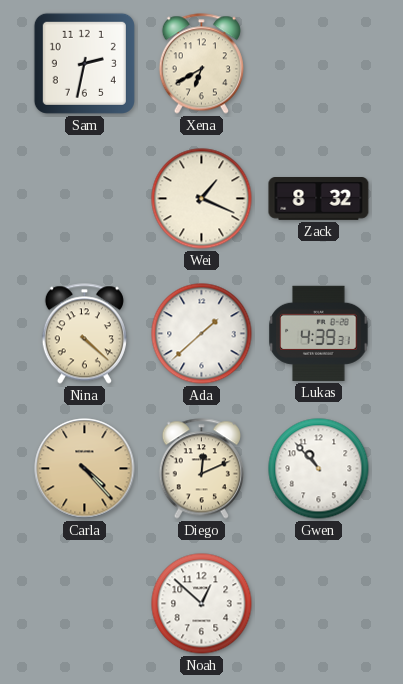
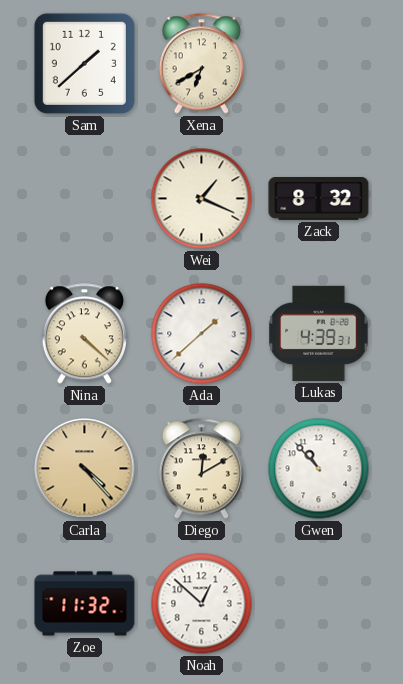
Sam: 2:32 -> 1:38 (84, 63)
Diego: 12:11 -> 12:10 (201, 469)
Zoe: none -> 11:32 (85, 604)
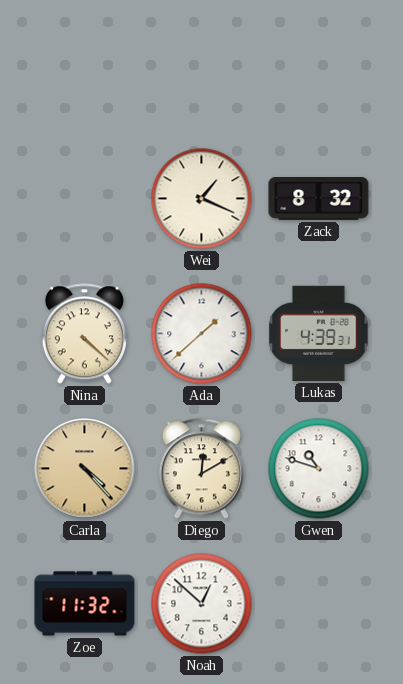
Sam: 1:38 -> none (84, 63)
Xena: 6:40 -> none (201, 64)
Gwen: 10:53 -> 10:48 (319, 469)
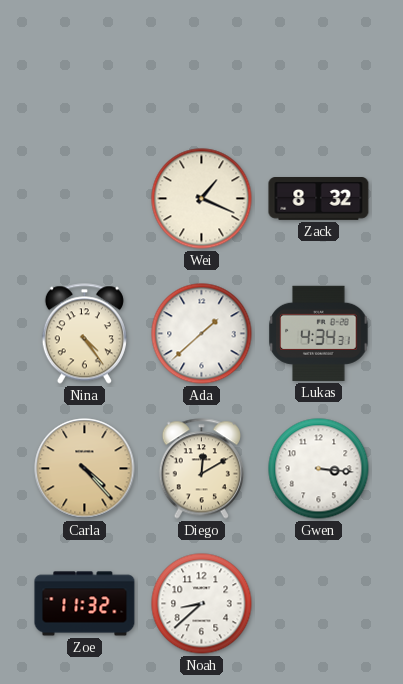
Nina: 4:22 -> 4:24 (84, 334)
Lukas: 4:39 -> 4:34 (319, 333)
Gwen: 10:48 -> 3:16 (319, 469)
Noah: 12:52 -> 8:38 (202, 604)
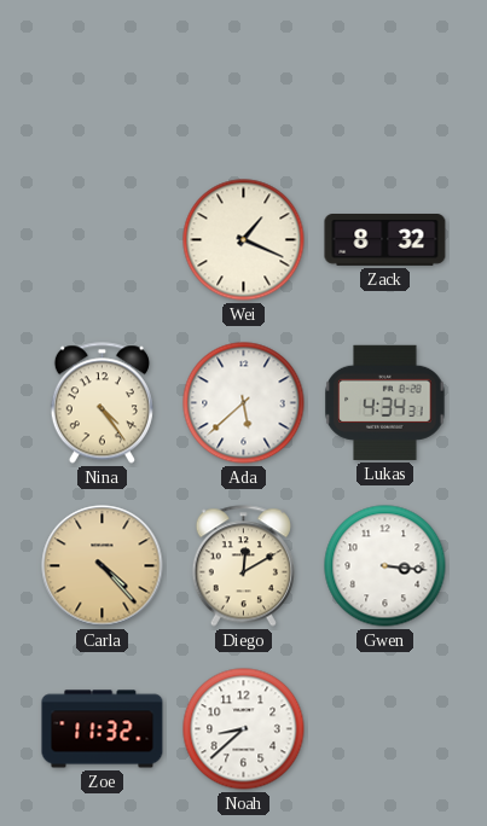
Ada: 1:38 -> 5:38 (244, 403)
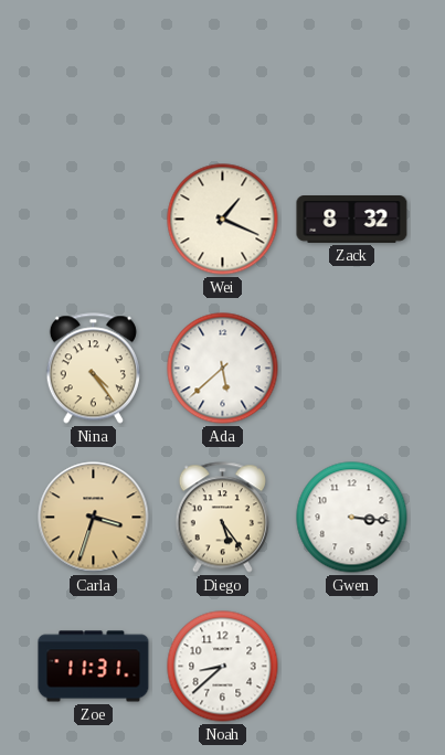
Lukas: 4:34 -> none (385, 402)
Carla: 4:23 -> 3:33 (94, 518)
Diego: 12:10 -> 5:24 (222, 518)
Zoe: 11:32 -> 11:31 (94, 667)
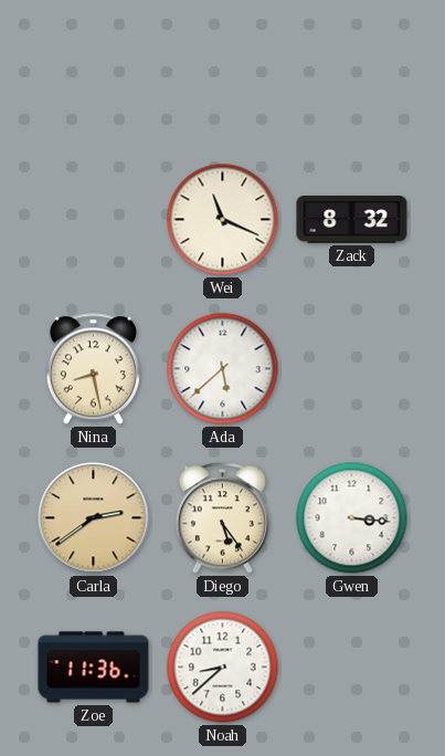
Wei: 1:19 -> 11:19 (223, 220)
Nina: 4:24 -> 8:28 (93, 369)
Carla: 3:33 -> 2:39 (94, 518)
Zoe: 11:31 -> 11:36 (94, 668)
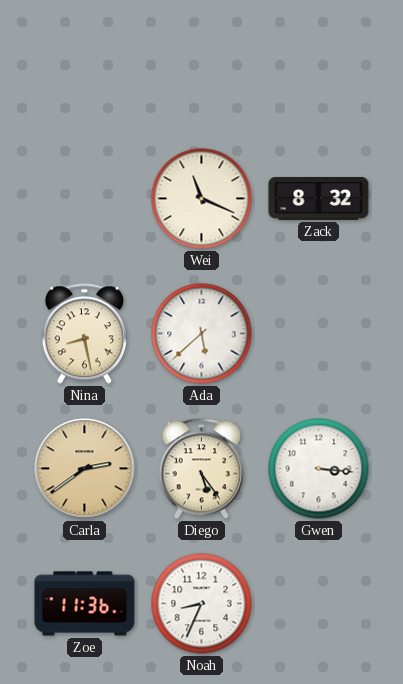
Noah: 8:38 -> 8:34 (202, 604)
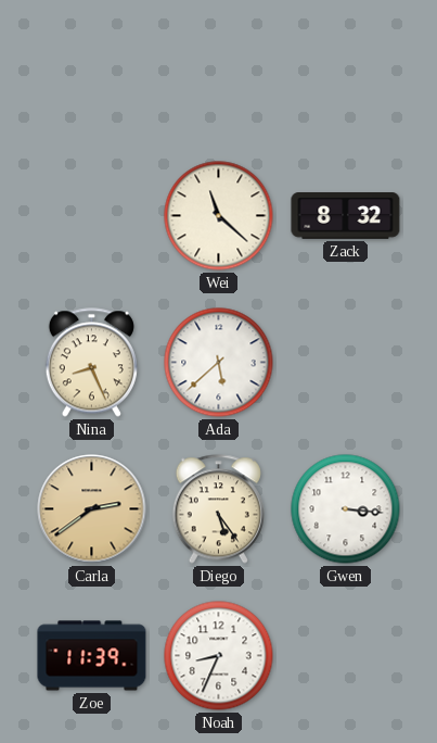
Wei: 11:19 -> 11:22 (219, 216)
Nina: 8:28 -> 8:26 (91, 363)
Zoe: 11:36 -> 11:39 (92, 656)
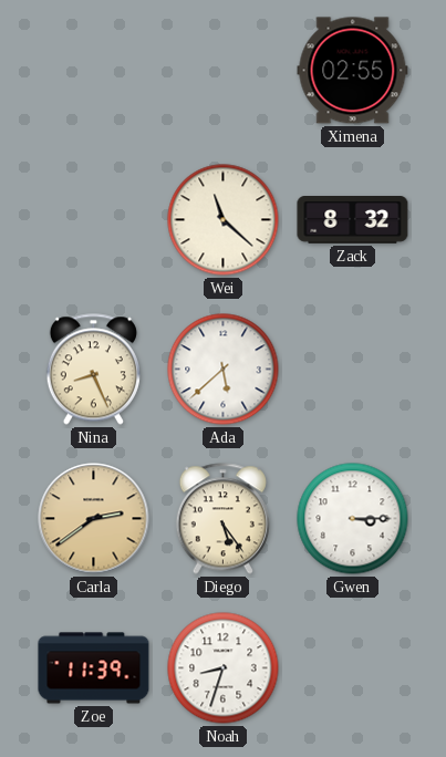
Ximena: none -> 02:55 (353, 71)
Gwen: 3:16 -> 3:15 (353, 519)
Noah: 8:34 -> 8:33 (224, 668)
